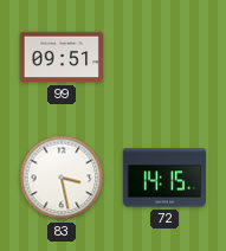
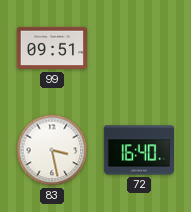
72: 14:15 -> 16:40 (138, 150)
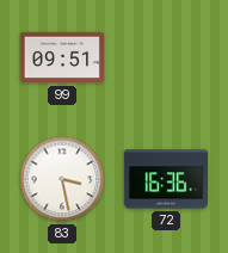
72: 16:40 -> 16:36 (165, 179)
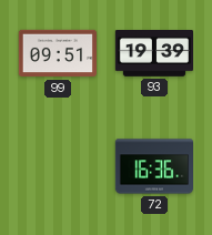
93: none -> 19:39 (153, 54)
83: 3:28 -> none (62, 179)
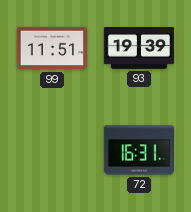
99: 09:51 -> 11:51 (51, 48)
72: 16:36 -> 16:31 (138, 150)
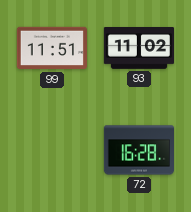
93: 19:39 -> 11:02 (138, 49)
72: 16:31 -> 16:28 (138, 150)
